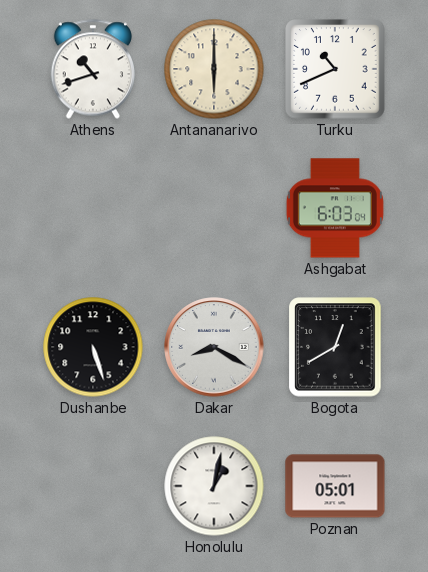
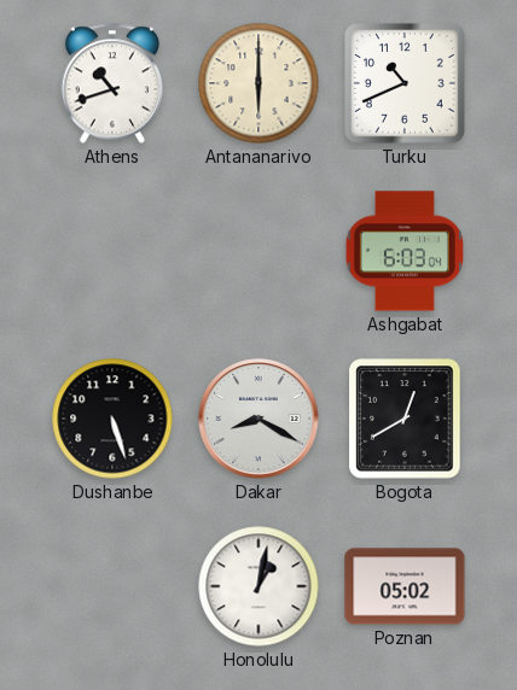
Poznan: 05:01 -> 05:02 (405, 586)
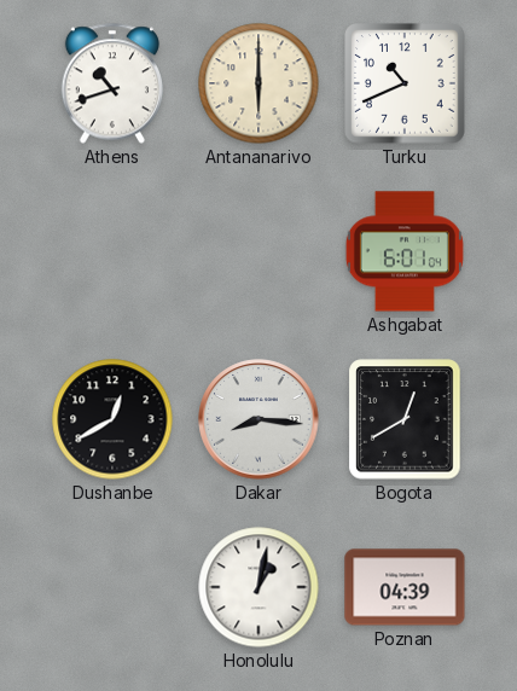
Ashgabat: 6:03 -> 6:01 (405, 251)
Dushanbe: 5:27 -> 12:40 (112, 419)
Dakar: 8:20 -> 8:16 (258, 419)
Poznan: 05:02 -> 04:39 (405, 587)
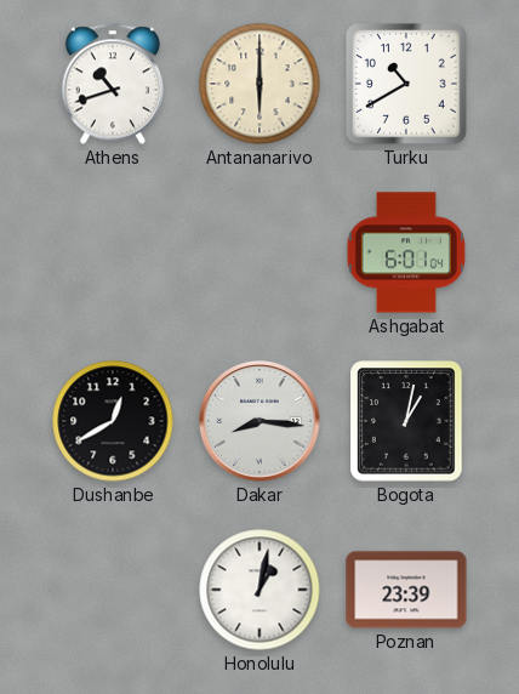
Turku: 10:41 -> 10:40 (406, 84)
Bogota: 12:40 -> 1:02 (406, 421)
Poznan: 04:39 -> 23:39 (406, 590)
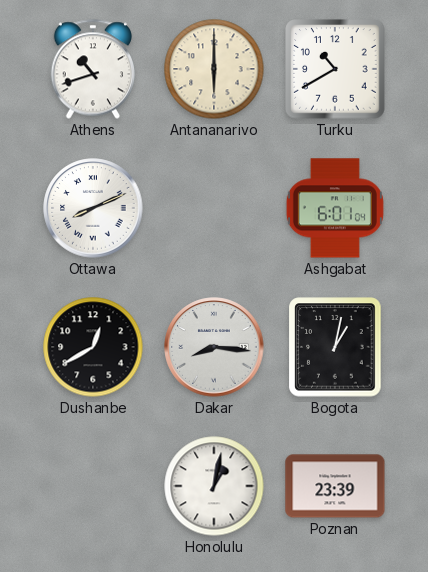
Ottawa: none -> 8:11 (93, 208)
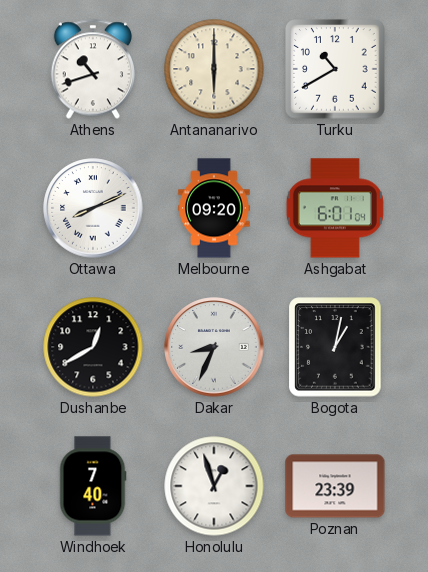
Melbourne: none -> 09:20 (214, 208)
Dakar: 8:16 -> 8:34 (214, 347)
Windhoek: none -> 7:40 (93, 486)
Honolulu: 1:02 -> 12:57 (214, 486)
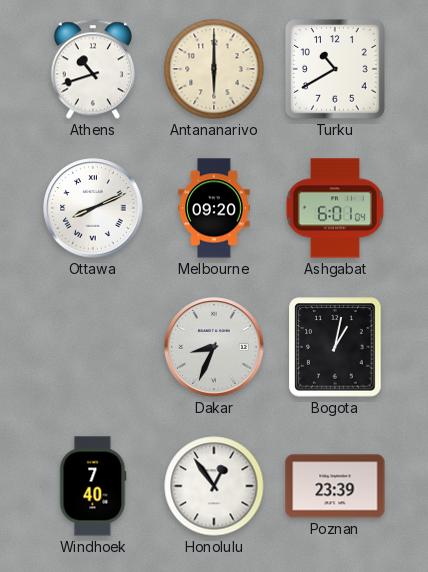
Dushanbe: 12:40 -> none (93, 347)
Honolulu: 12:57 -> 12:54 (214, 486)
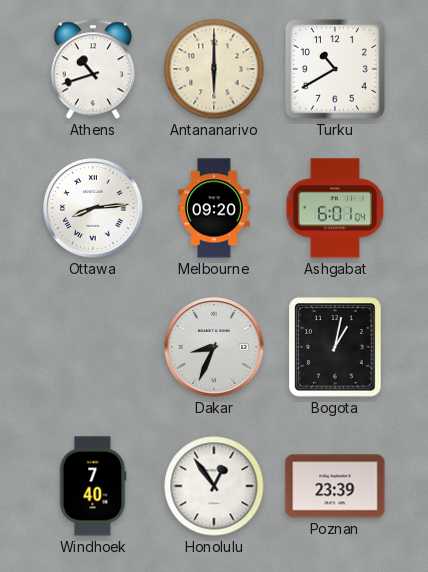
Ottawa: 8:11 -> 8:14 (93, 208)
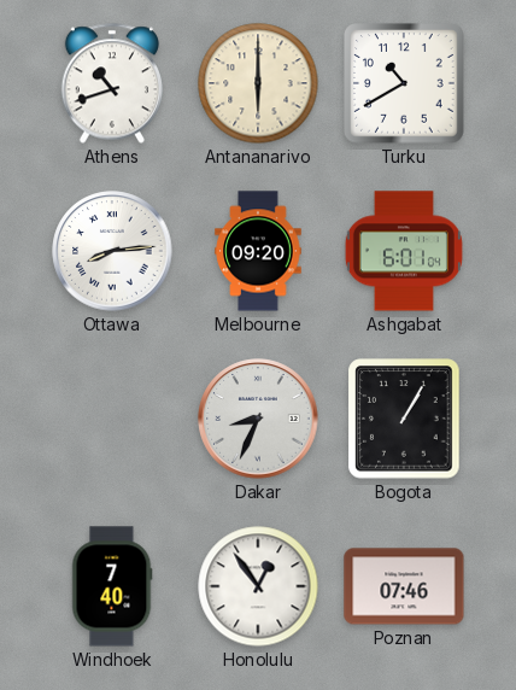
Bogota: 1:02 -> 1:05 (404, 419)
Poznan: 23:39 -> 07:46 (404, 586)
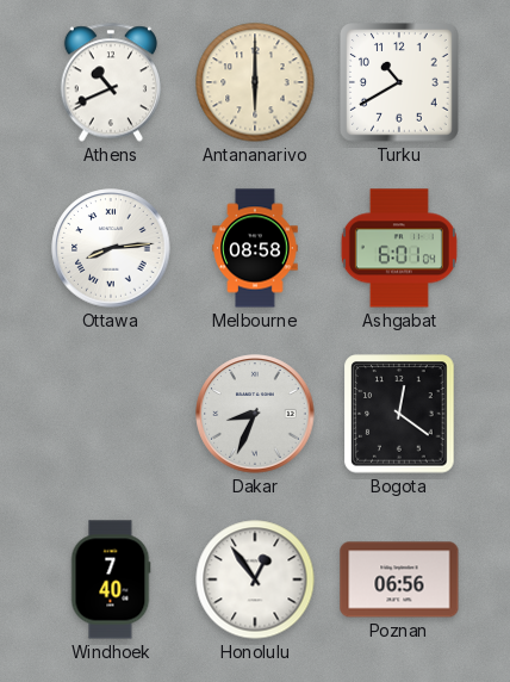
Athens: 10:42 -> 10:41 (110, 82)
Melbourne: 09:20 -> 08:58 (255, 248)
Bogota: 1:05 -> 12:21 (399, 414)
Poznan: 07:46 -> 06:56 (399, 579)
